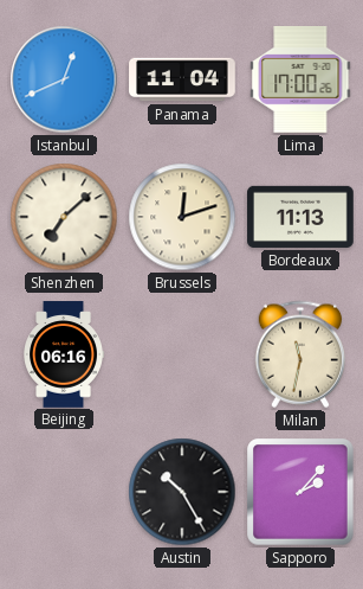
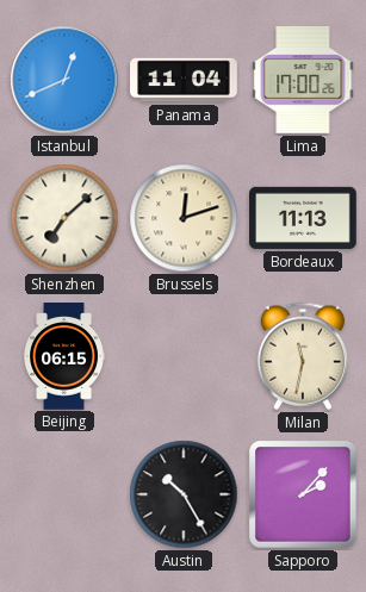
Beijing: 06:16 -> 06:15 (63, 356)
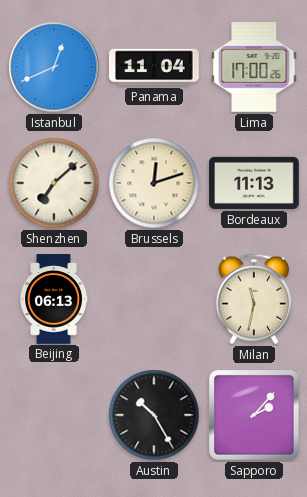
Beijing: 06:15 -> 06:13 (53, 299)
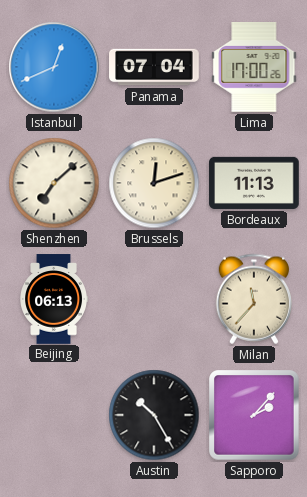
Panama: 11:04 -> 07:04 (154, 67)
Milan: 11:32 -> 11:37 (253, 299)
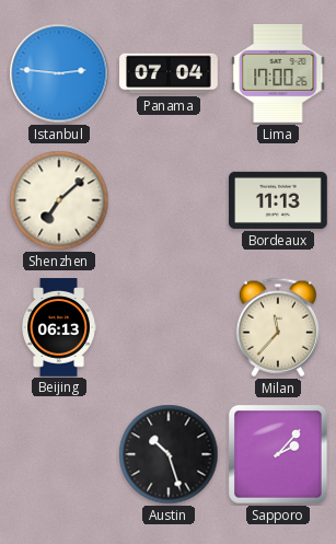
Istanbul: 12:41 -> 2:46 (59, 73)
Brussels: 12:12 -> none (154, 183)
Austin: 10:25 -> 10:27 (169, 454)
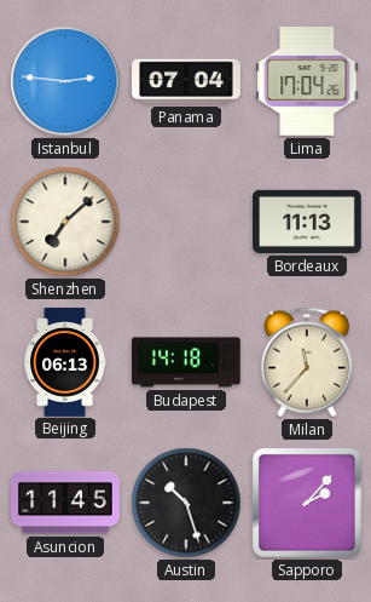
Lima: 17:00 -> 17:04 (307, 82)
Budapest: none -> 14:18 (186, 362)
Asuncion: none -> 11:45 (65, 503)
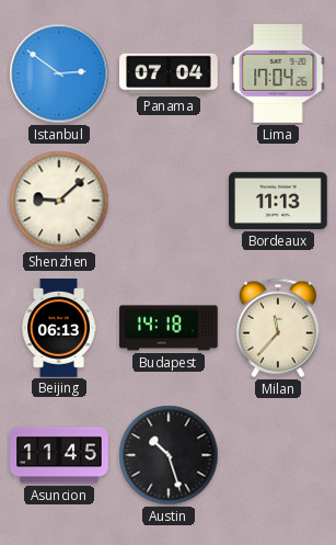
Istanbul: 2:46 -> 2:51 (59, 73)
Shenzhen: 7:08 -> 9:08 (59, 201)
Sapporo: 2:07 -> none (307, 503)
